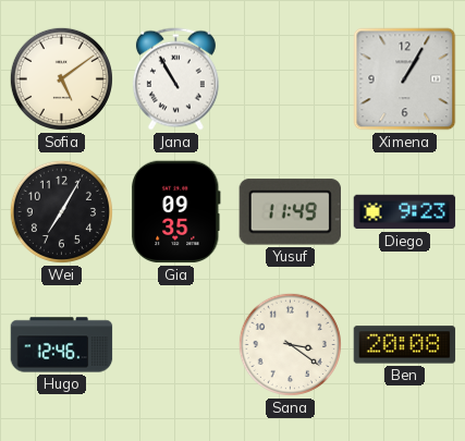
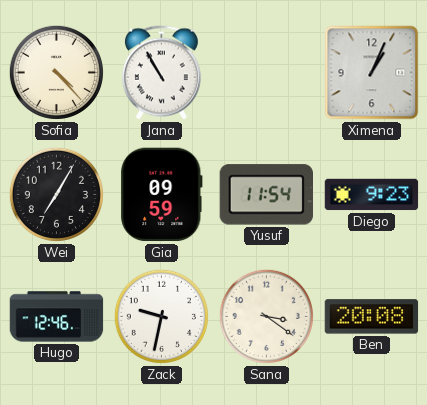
Sofia: 5:09 -> 4:23 (56, 72)
Ximena: 1:05 -> 1:04 (372, 73)
Gia: 09:35 -> 09:59 (162, 195)
Yusuf: 11:49 -> 11:54 (266, 195)
Zack: none -> 9:32 (161, 316)
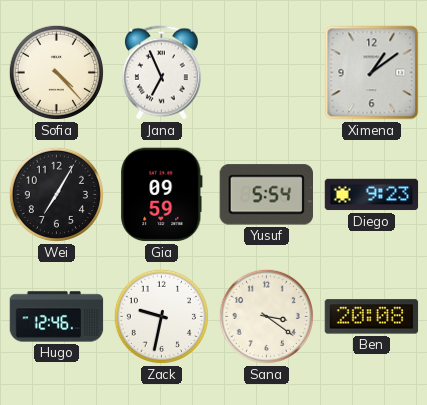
Jana: 10:55 -> 6:56 (161, 73)
Ximena: 1:04 -> 1:09 (372, 73)
Yusuf: 11:54 -> 5:54 (266, 195)
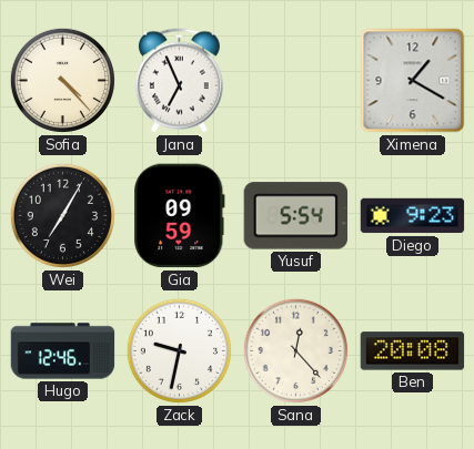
Ximena: 1:09 -> 1:20 (413, 81)
Sana: 3:21 -> 12:23 (295, 350)
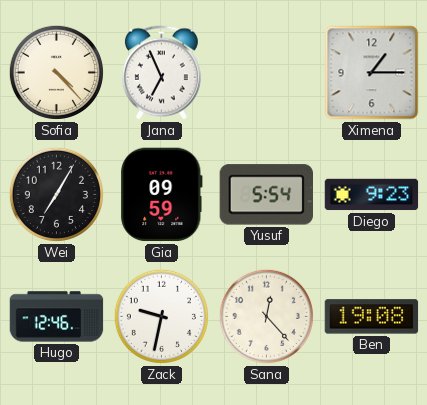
Ximena: 1:20 -> 1:15 (372, 73)
Ben: 20:08 -> 19:08 (372, 317)
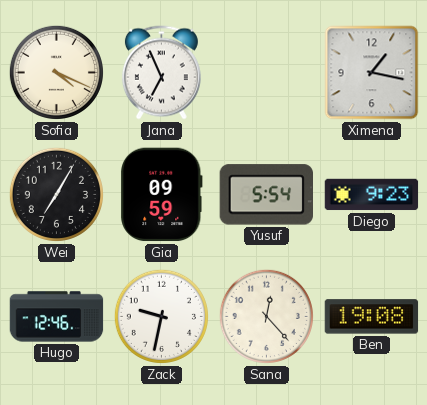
Sofia: 4:23 -> 4:19 (56, 72)
Ximena: 1:15 -> 1:17 (372, 73)
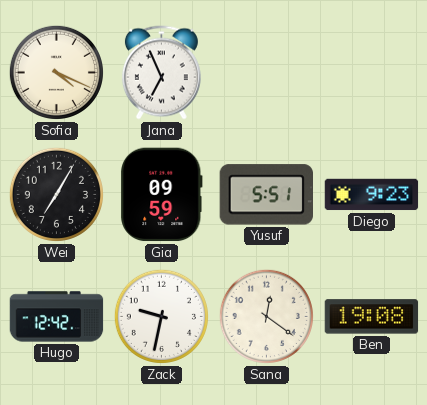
Ximena: 1:17 -> none (372, 73)
Yusuf: 5:54 -> 5:51 (266, 195)
Hugo: 12:46 -> 12:42 (57, 317)
Sana: 12:23 -> 12:21 (266, 316)
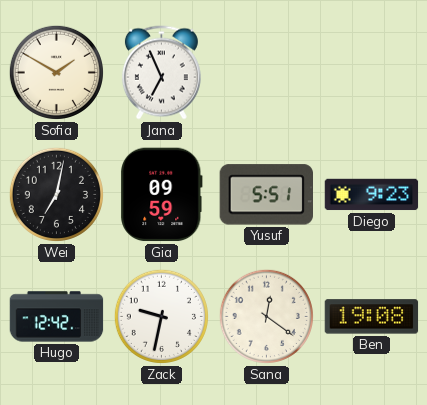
Sofia: 4:19 -> 1:50 (56, 72)
Wei: 7:05 -> 7:02 (56, 194)
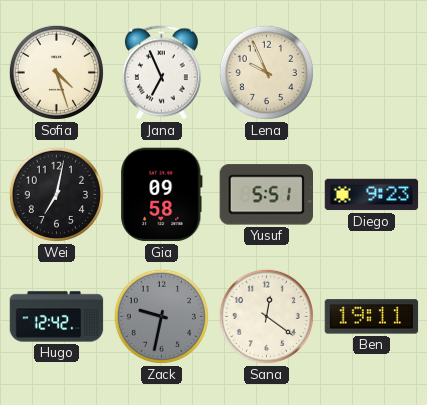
Sofia: 1:50 -> 4:27 (56, 72)
Lena: none -> 9:56 (266, 72)
Gia: 09:59 -> 09:58 (162, 195)
Zack dial: white -> grey (161, 316)
Ben: 19:08 -> 19:11 (372, 317)
